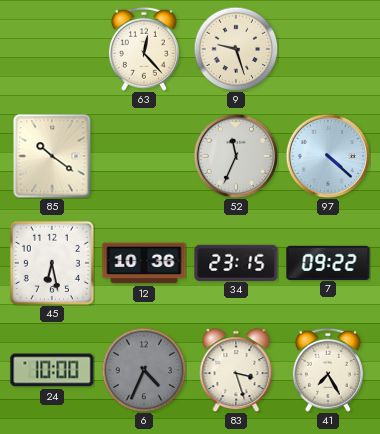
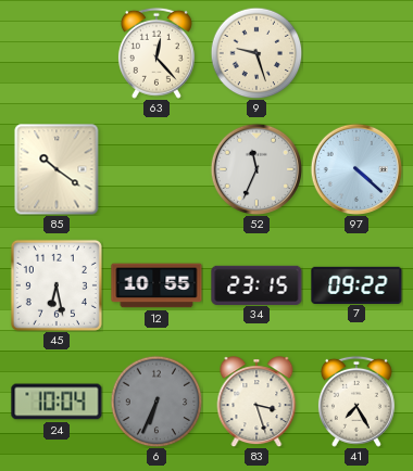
12: 10:36 -> 10:55 (157, 285)
24: 10:00 -> 10:04 (57, 402)
6: 4:34 -> 6:34 (157, 402)
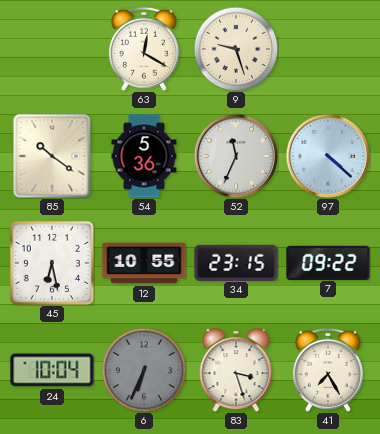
63: 12:23 -> 12:20 (144, 49)
54: none -> 5:36 (144, 156)
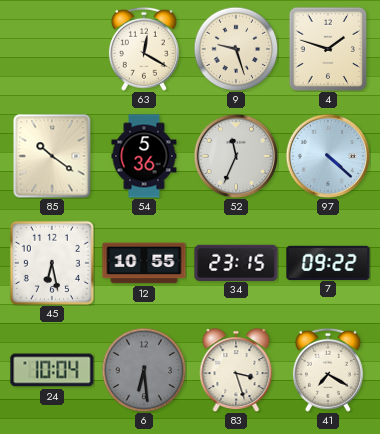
4: none -> 1:48 (328, 49)
6: 6:34 -> 6:29 (144, 370)
41: 7:25 -> 7:20 (328, 370)
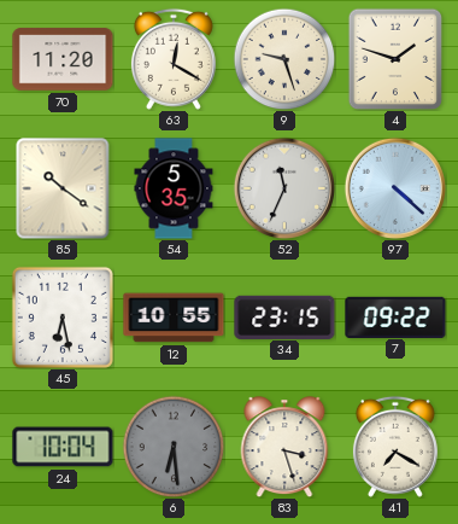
70: none -> 11:20 (63, 59)
54: 5:36 -> 5:35 (174, 188)
